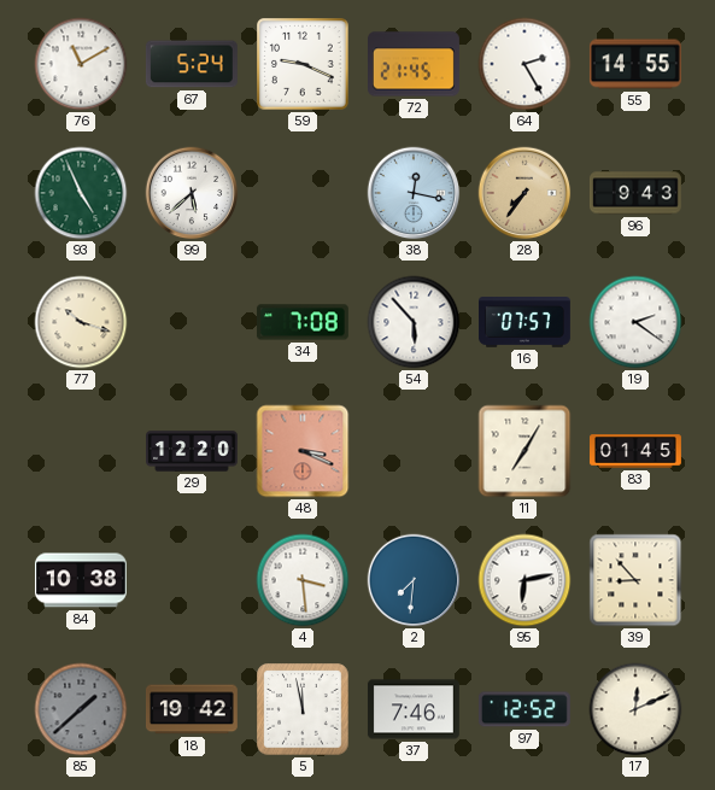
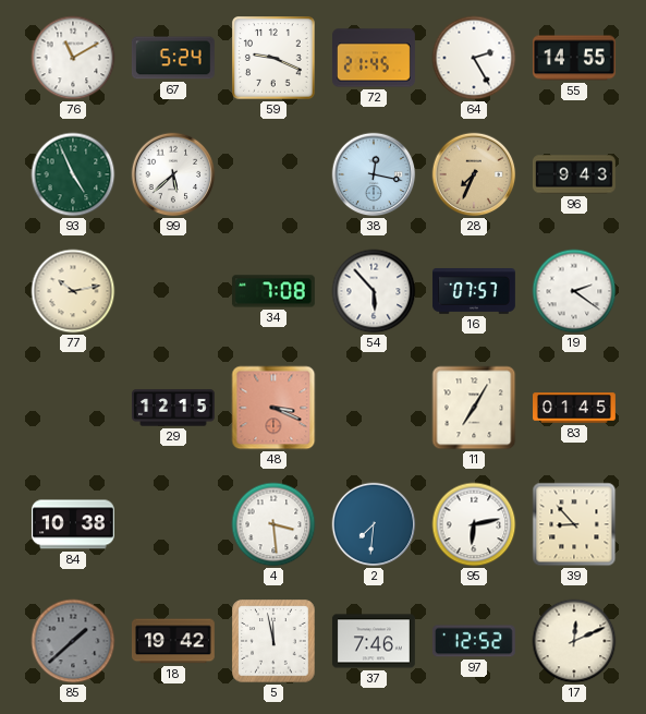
28: 7:36 -> 7:34 (474, 174)
77: 10:18 -> 10:13 (73, 291)
29: 12:20 -> 12:15 (174, 408)
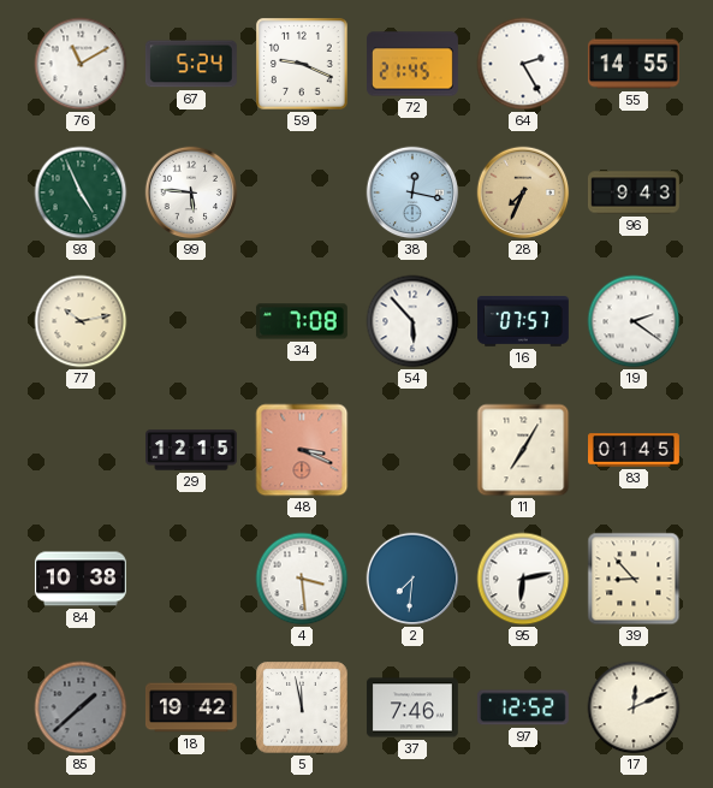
99: 5:38 -> 5:46 (191, 192)
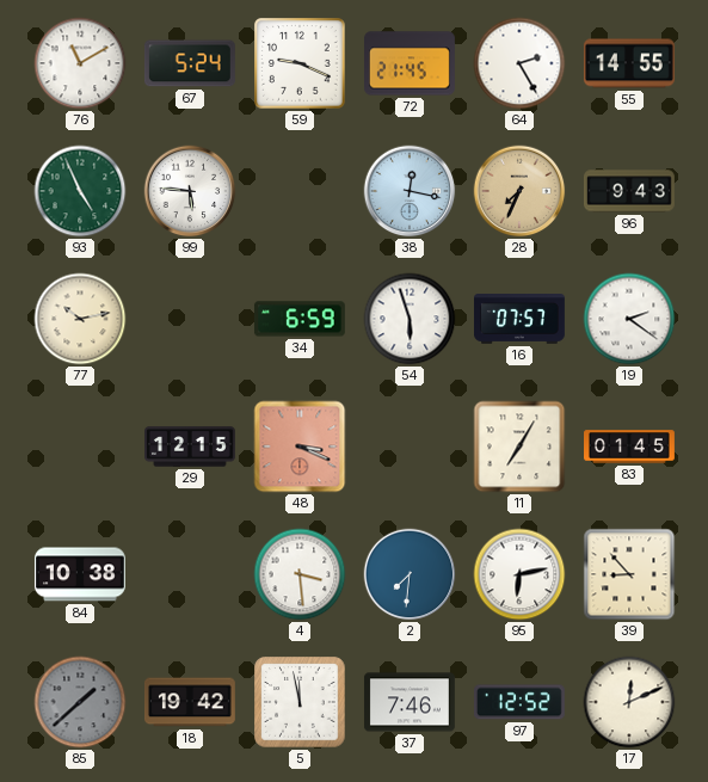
34: 7:08 -> 6:59 (300, 319)
54: 5:53 -> 5:57 (410, 319)
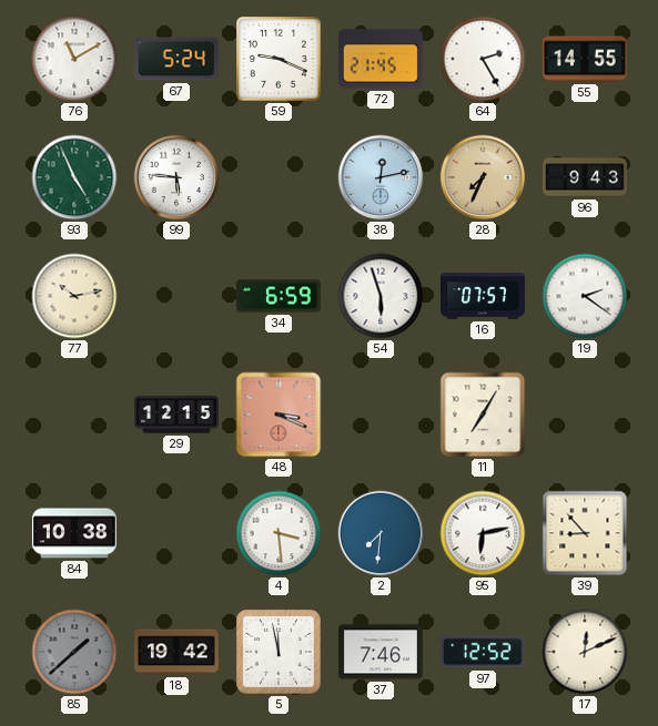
38: 12:17 -> 12:13 (381, 177)
83: 01:45 -> none (630, 447)
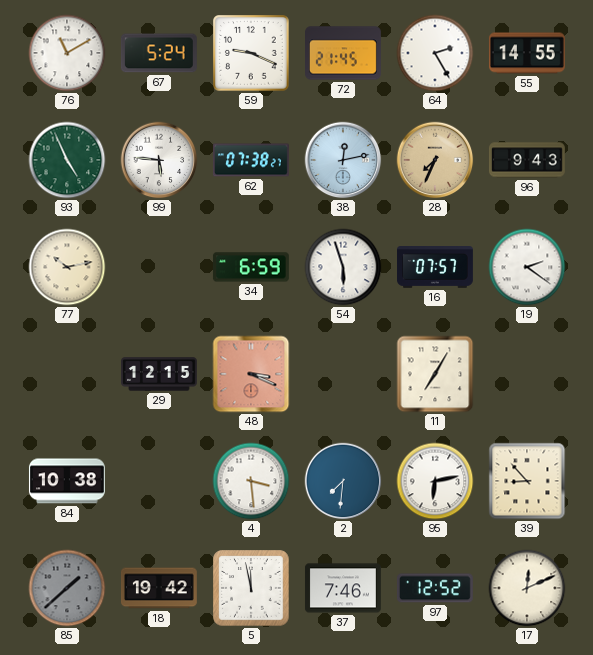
62: none -> 07:38 (252, 160)
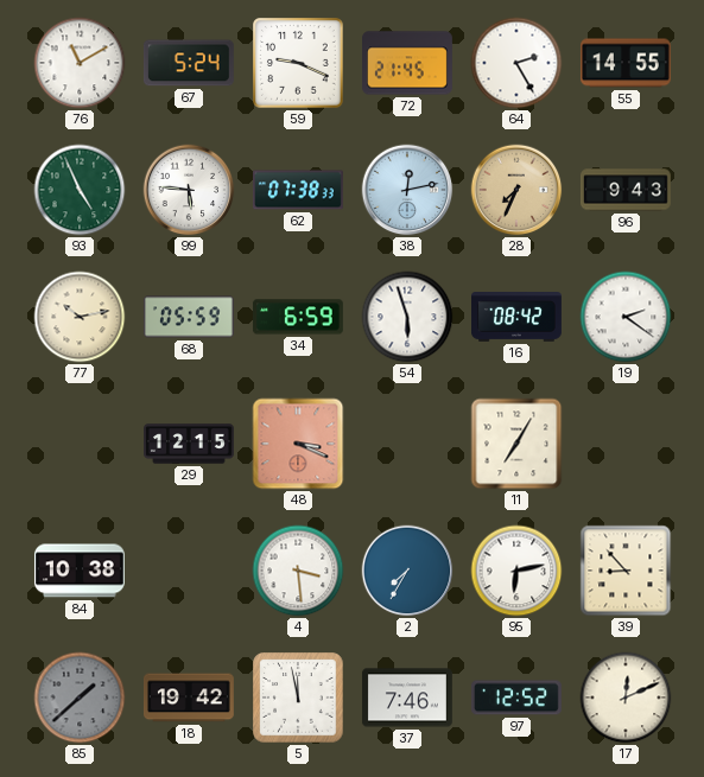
62: 07:38:27 -> 07:38:33 (299, 190)
68: none -> 05:59 (189, 317)
16: 07:57 -> 08:42 (518, 318)
2: 7:31 -> 7:35 (407, 571)
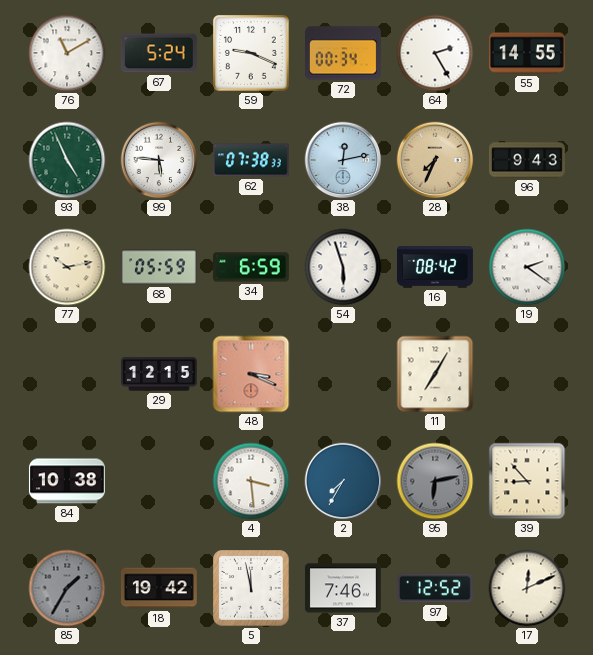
72: 21:45 -> 00:34 (344, 53)
95 dial: white -> grey (435, 481)
85: 1:38 -> 1:35 (67, 588)
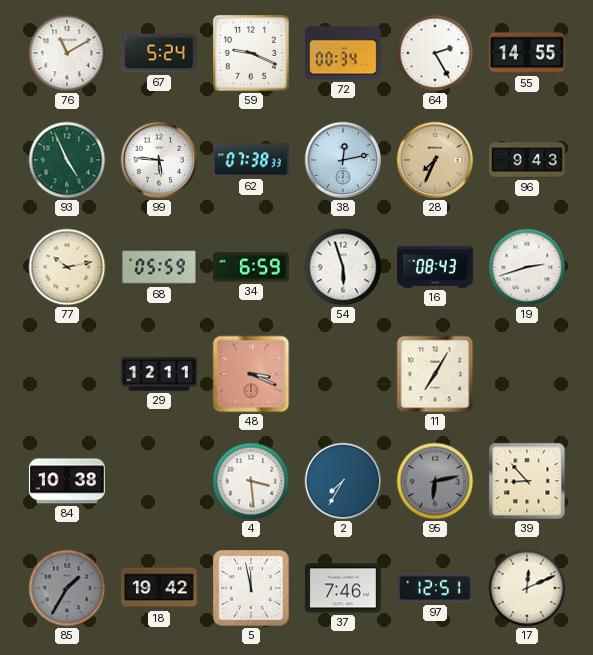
16: 08:42 -> 08:43 (436, 268)
19: 2:21 -> 2:42 (527, 267)
29: 12:15 -> 12:11 (160, 374)
97: 12:52 -> 12:51 (435, 588)
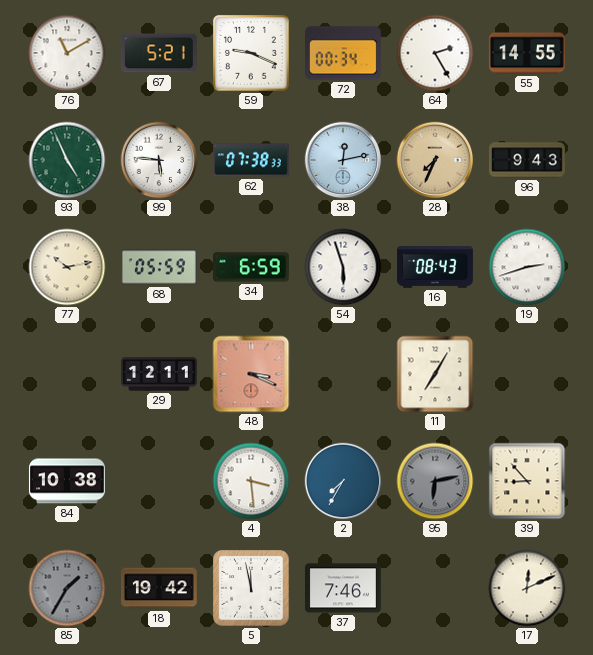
67: 5:24 -> 5:21 (159, 53)
97: 12:51 -> none (435, 588)
